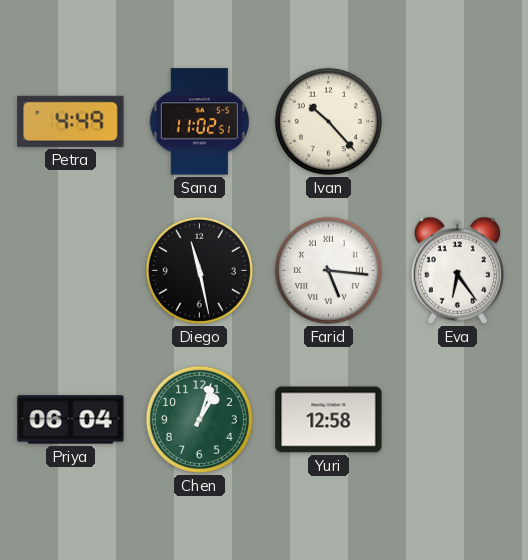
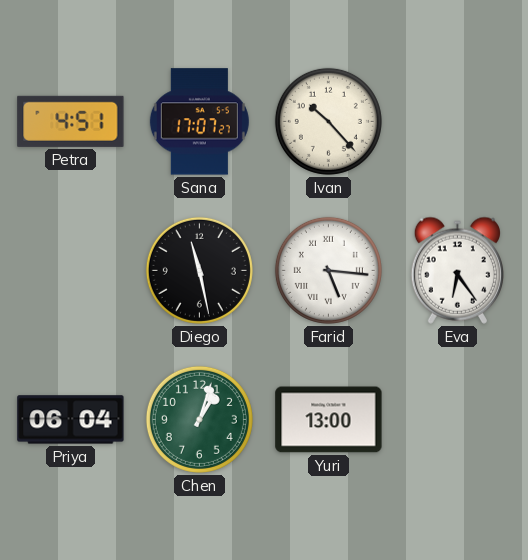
Petra: 4:49 -> 4:51 (71, 121)
Sana: 11:02 -> 17:07 (199, 122)
Yuri: 12:58 -> 13:00 (329, 420)
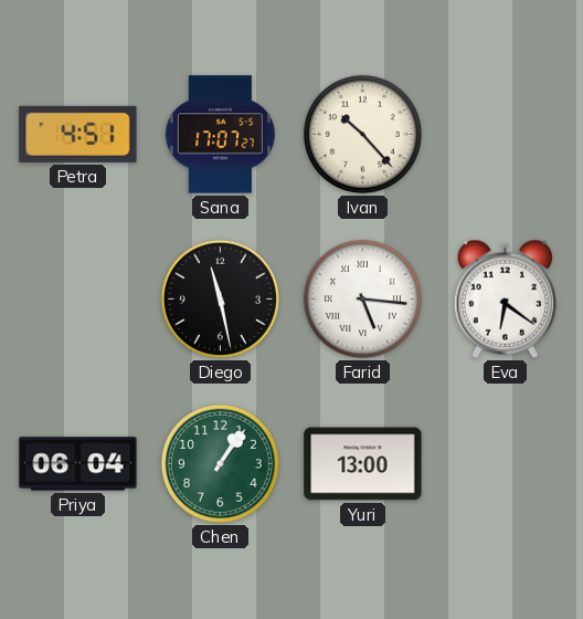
Eva: 6:24 -> 6:21 (505, 298)
Chen: 1:03 -> 1:06 (220, 463)
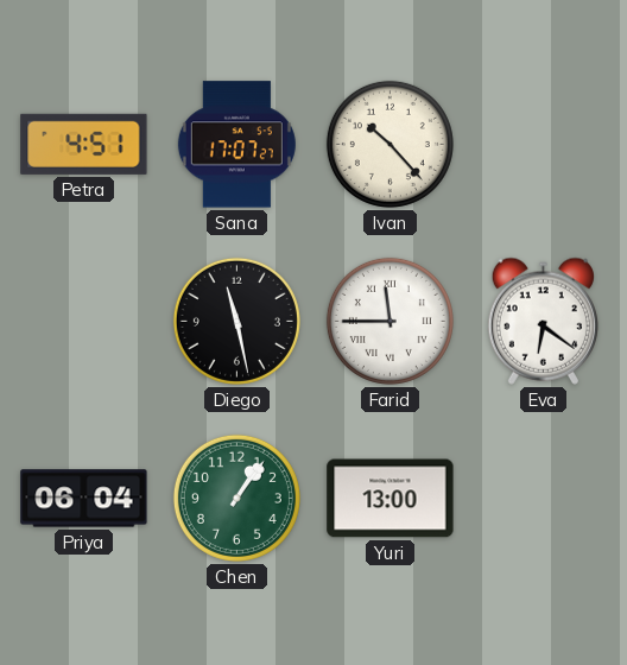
Farid: 5:16 -> 11:45 (389, 321)
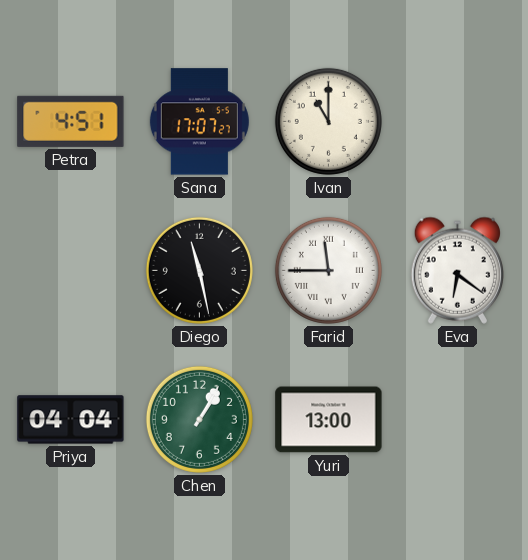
Ivan: 10:23 -> 11:00 (328, 121)
Priya: 06:04 -> 04:04 (71, 420)
Chen: 1:06 -> 1:05 (199, 419)
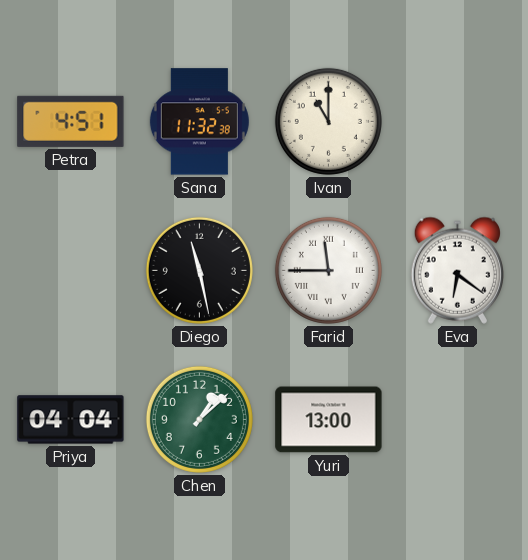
Sana: 17:07 -> 11:32 (199, 122)
Chen: 1:05 -> 1:08 (199, 419)
